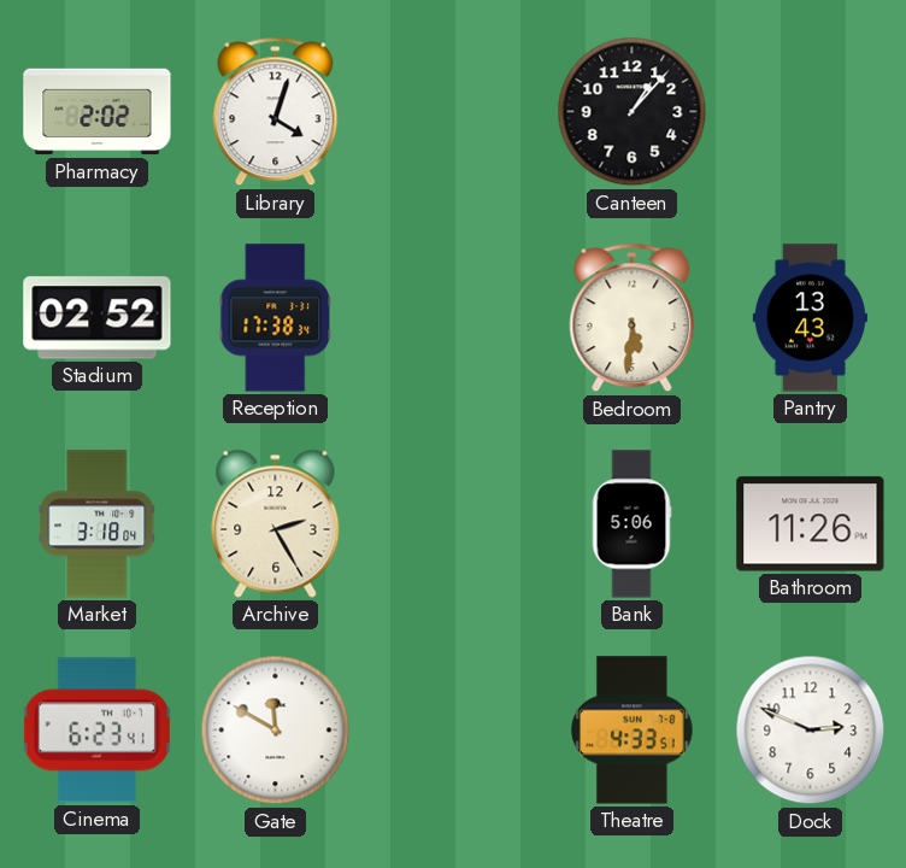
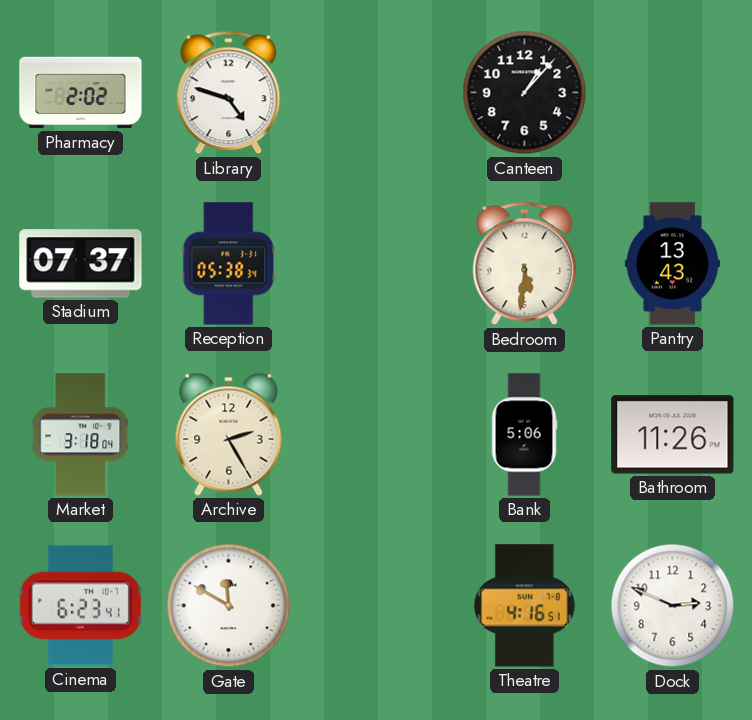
Library: 4:03 -> 4:48 (229, 93)
Stadium: 02:52 -> 07:37 (81, 264)
Reception: 17:38 -> 05:38 (229, 264)
Theatre: 4:33 -> 4:16 (524, 606)
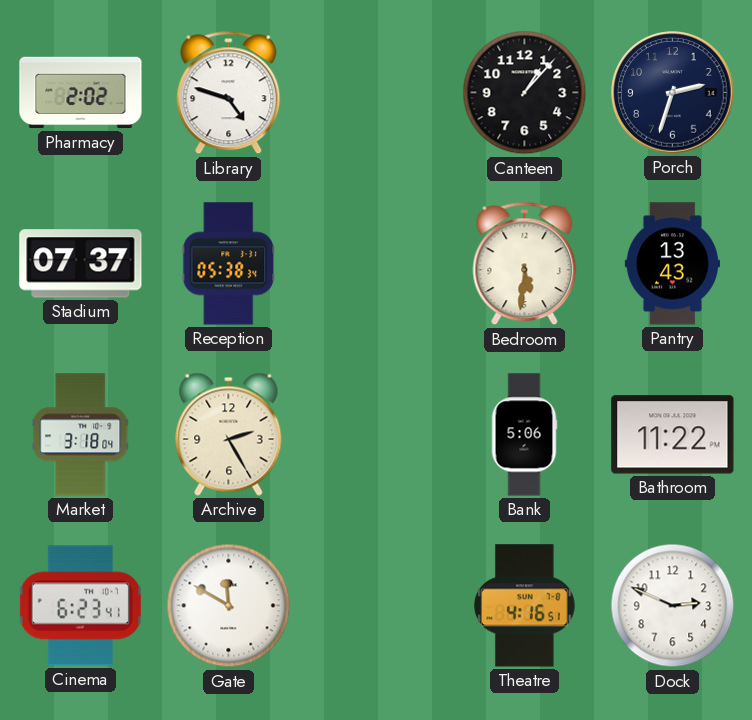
Porch: none -> 2:33 (673, 93)
Bathroom: 11:26 -> 11:22 (673, 435)
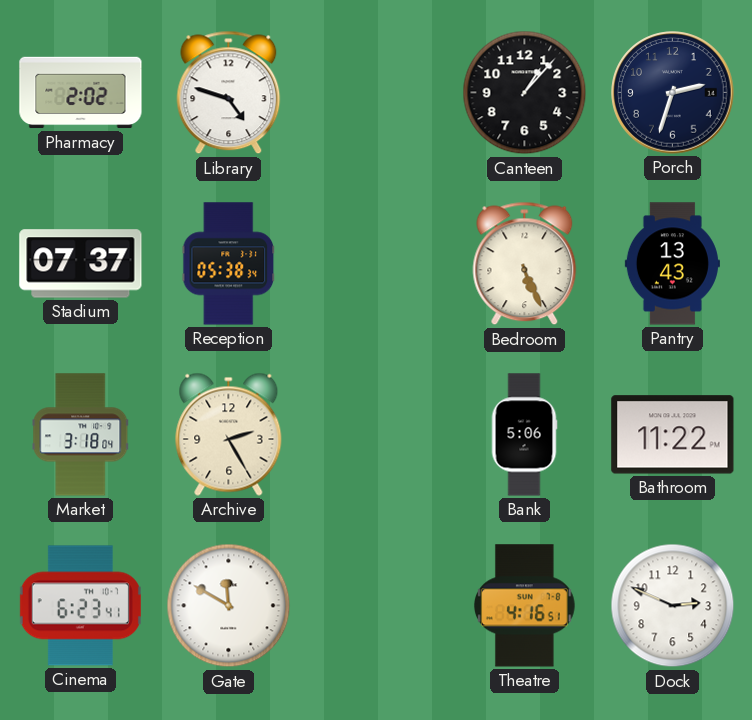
Bedroom: 5:31 -> 5:26 (525, 264)
